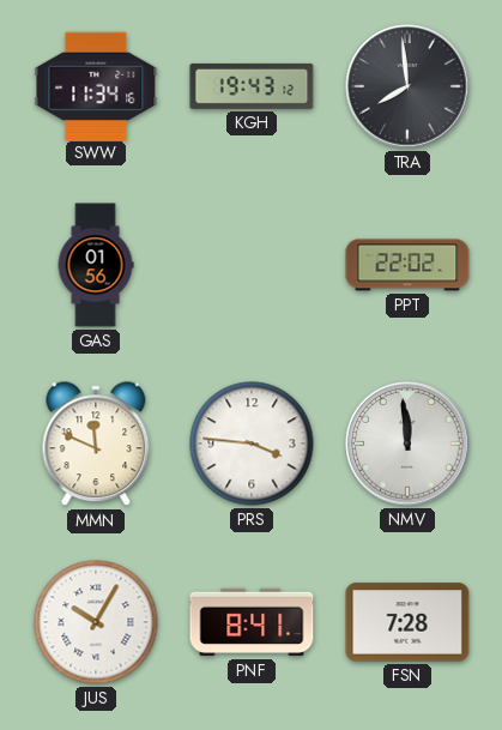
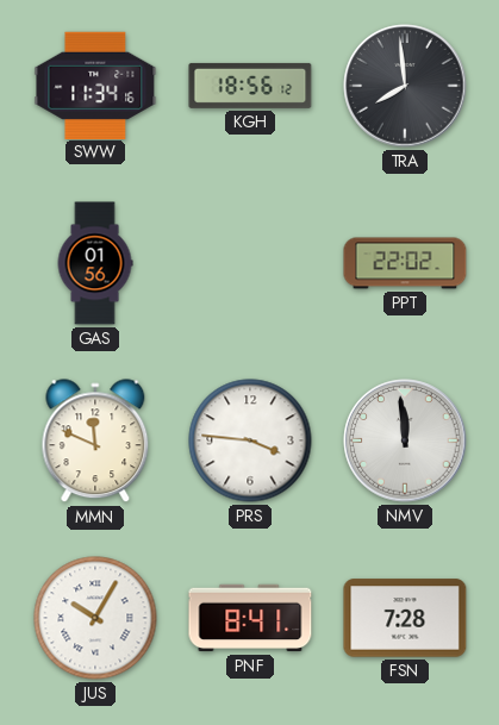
KGH: 19:43 -> 18:56 (250, 86)
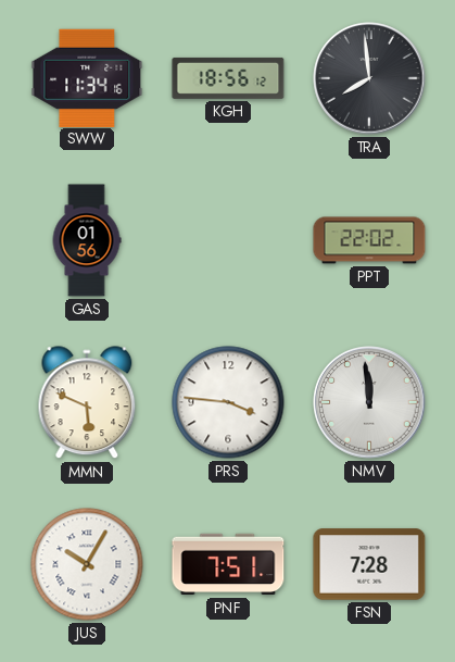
MMN: 11:49 -> 5:49 (87, 403)
PNF: 8:41 -> 7:51 (228, 564)
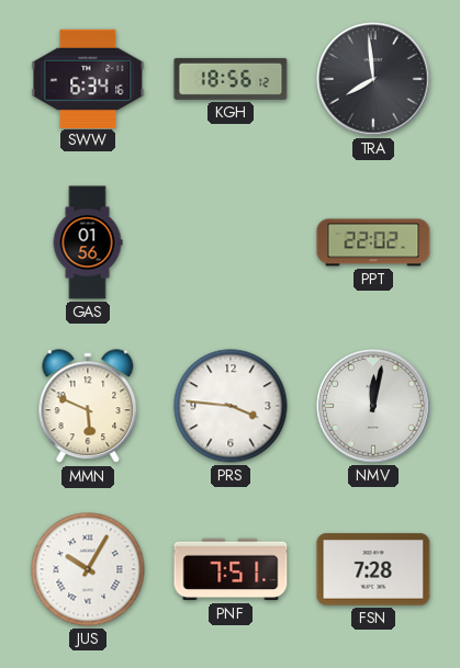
SWW: 11:34 -> 6:34 (88, 78)
NMV: 11:59 -> 12:02 (373, 406)
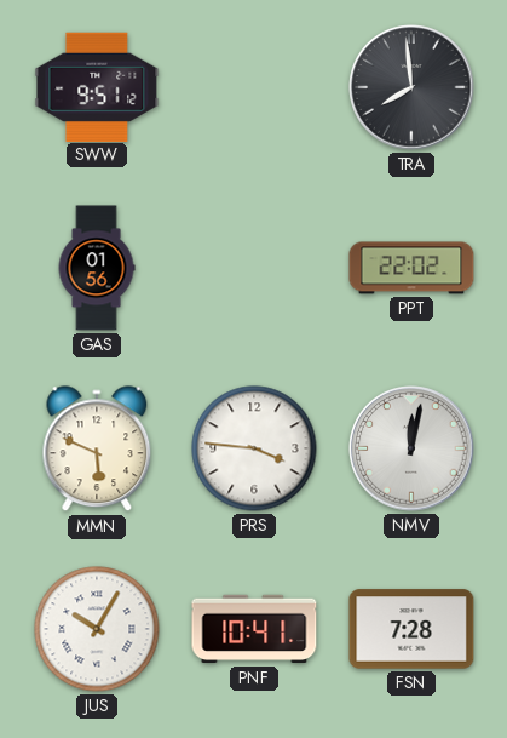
SWW: 6:34 -> 9:51 (97, 86)
KGH: 18:56 -> none (231, 79)
PNF: 7:51 -> 10:41 (254, 629)
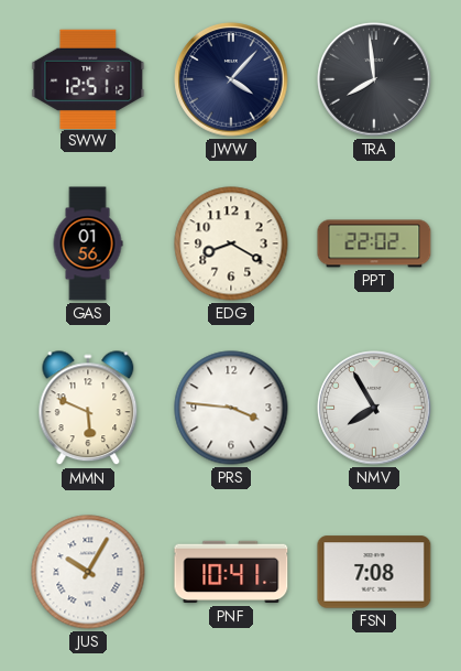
SWW: 9:51 -> 12:51 (88, 78)
JWW: none -> 4:07 (231, 79)
EDG: none -> 8:20 (231, 243)
NMV: 12:02 -> 7:55 (374, 408)
FSN: 7:28 -> 7:08 (374, 572)
